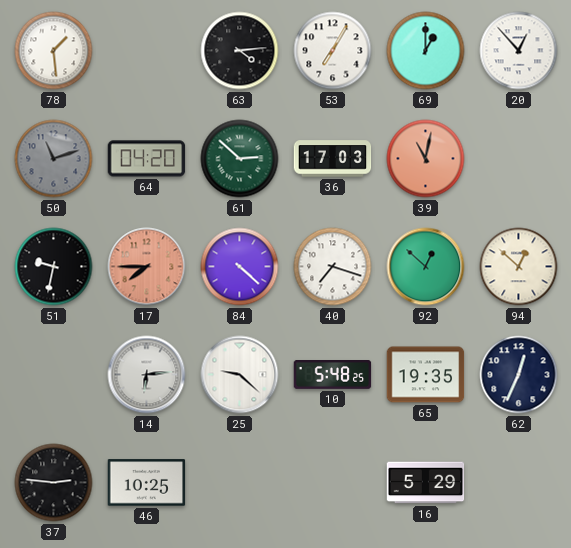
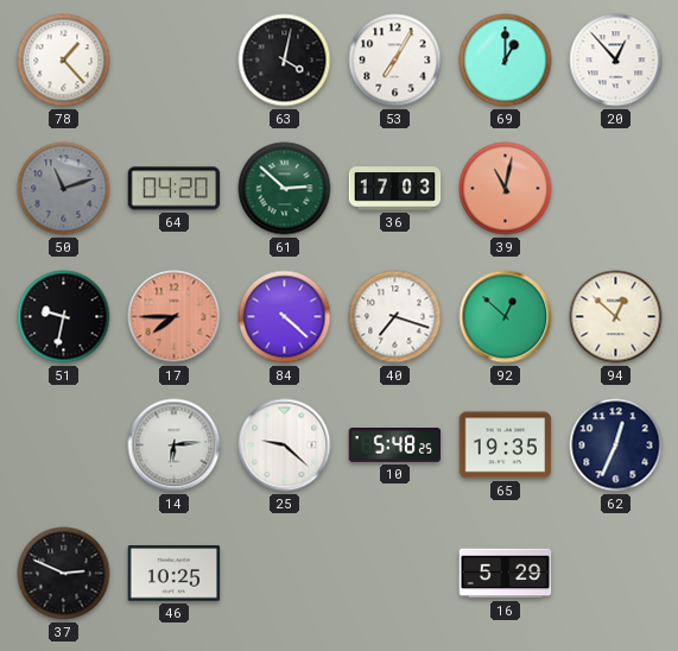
78: 1:29 -> 1:23 (64, 61)
63: 4:14 -> 4:02 (285, 61)
37: 2:46 -> 2:49 (64, 574)
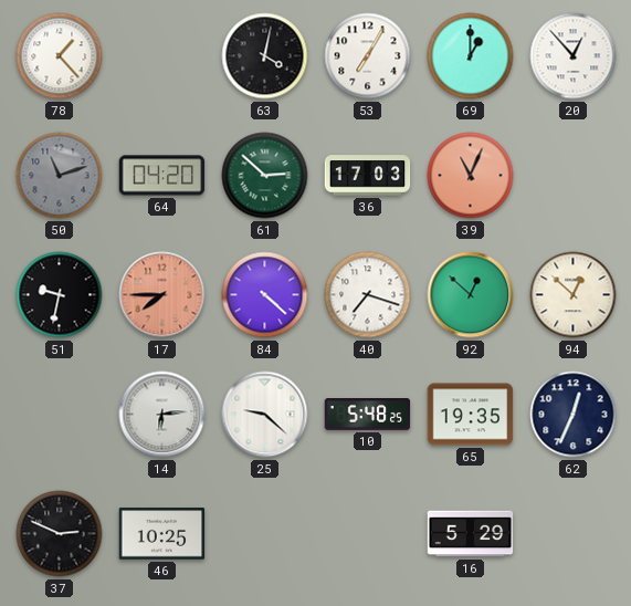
39: 11:02 -> 11:04 (471, 176)
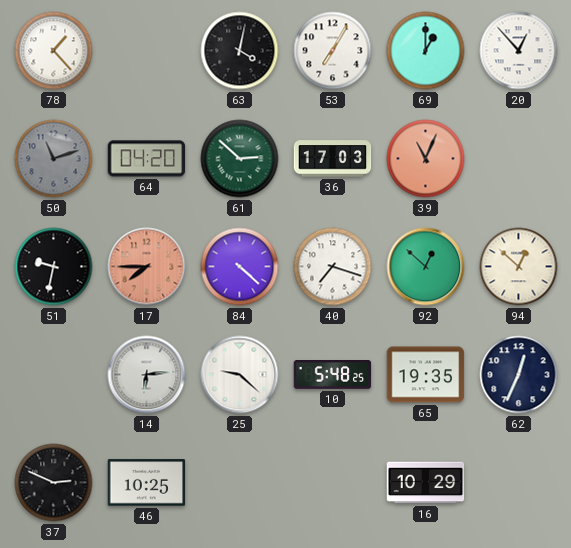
16: 5:29 -> 10:29 (426, 483)
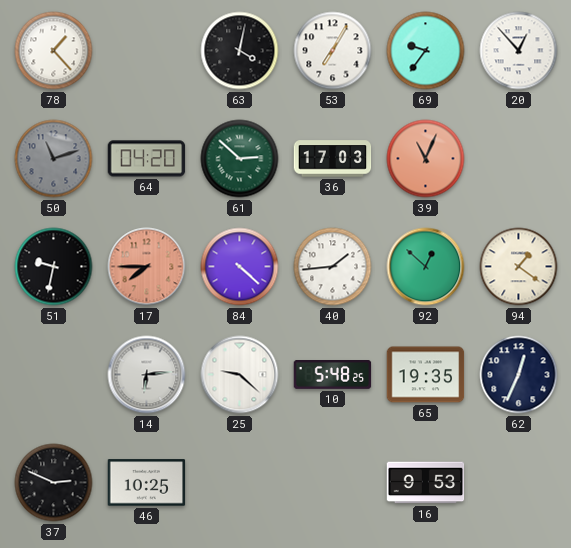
69: 1:00 -> 9:36 (426, 51)
40: 7:18 -> 1:44 (333, 267)
94: 12:52 -> 1:21 (519, 267)
16: 10:29 -> 9:53 (426, 483)
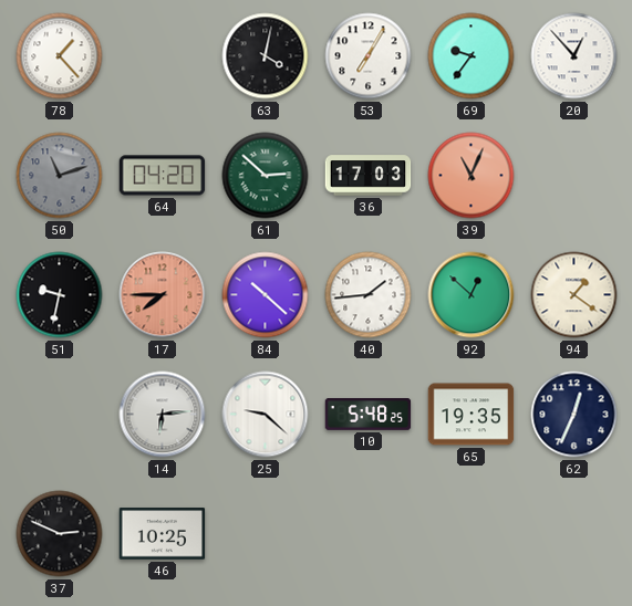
84: 4:22 -> 10:22 (266, 295)
16: 9:53 -> none (426, 483)
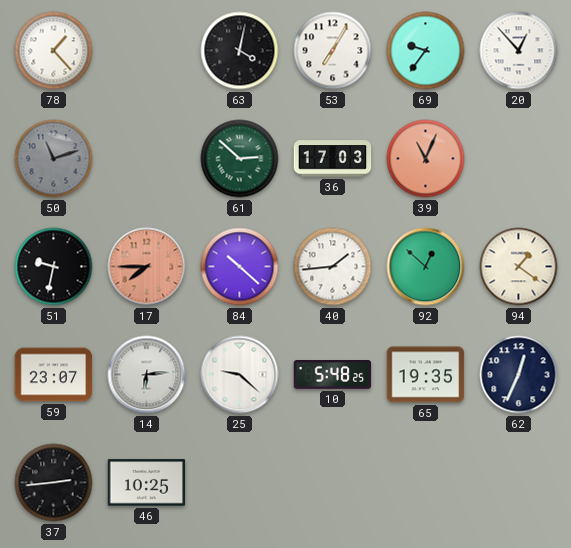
64: 04:20 -> none (163, 176)
59: none -> 23:07 (54, 375)
37: 2:49 -> 2:44 (54, 483)
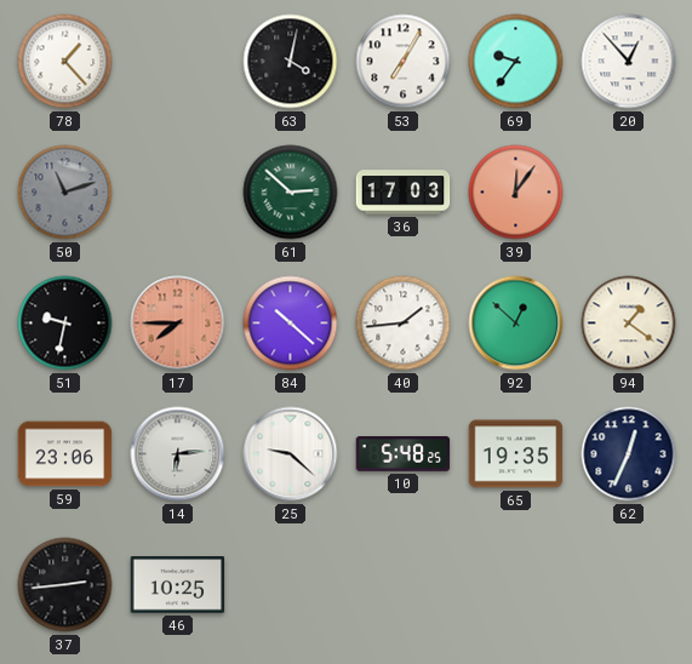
39: 11:04 -> 12:06 (516, 193)
59: 23:07 -> 23:06 (65, 454)
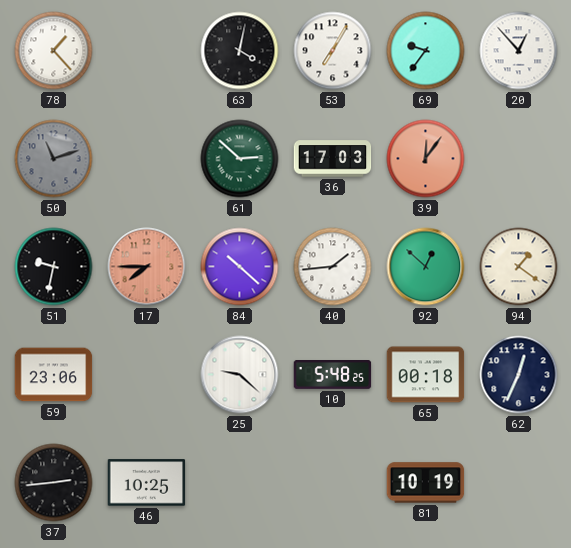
14: 6:14 -> none (178, 454)
65: 19:35 -> 00:18 (426, 375)
81: none -> 10:19 (426, 483)
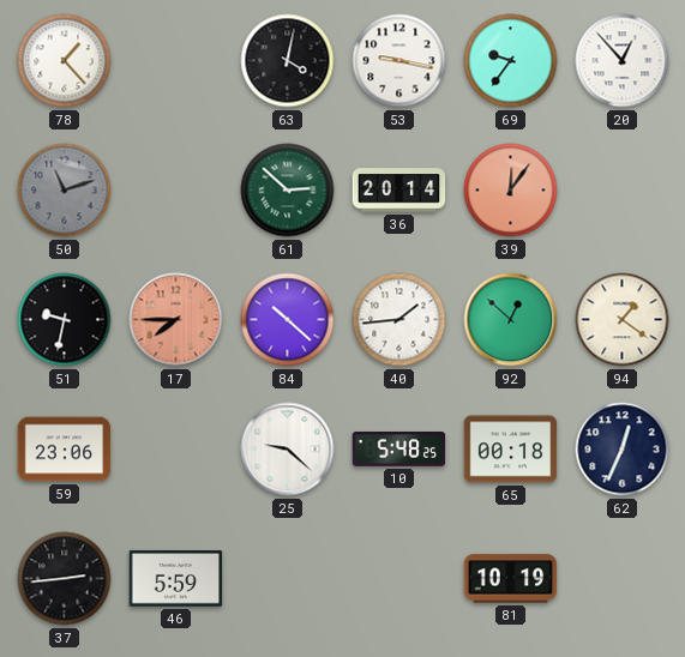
53: 7:05 -> 9:17 (399, 61)
36: 17:03 -> 20:14 (399, 191)
46: 10:25 -> 5:59 (176, 579)
